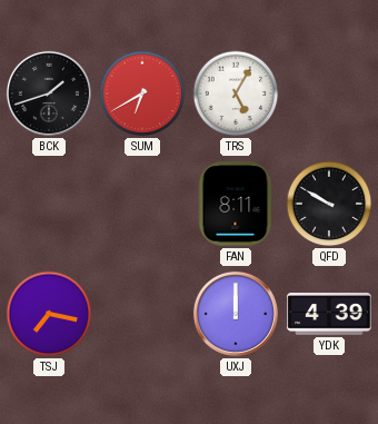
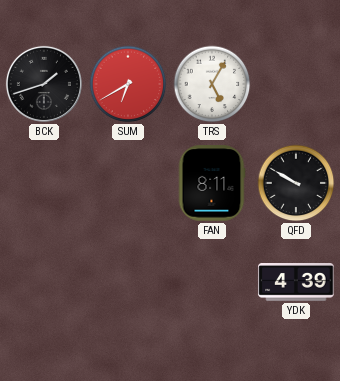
TSJ: 7:17 -> none (49, 314)
UXJ: 12:00 -> none (236, 314)
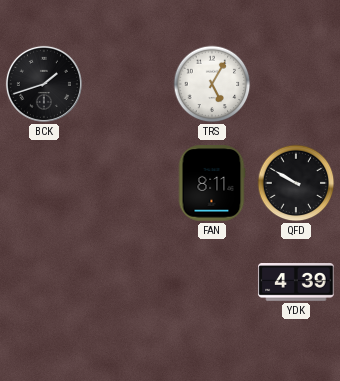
SUM: 6:40 -> none (128, 84)
